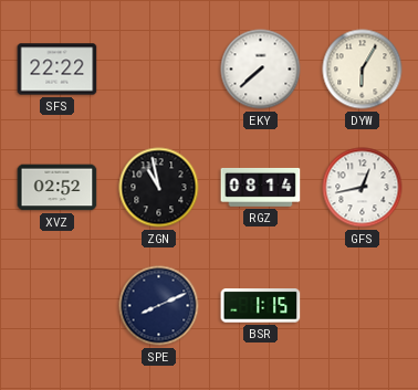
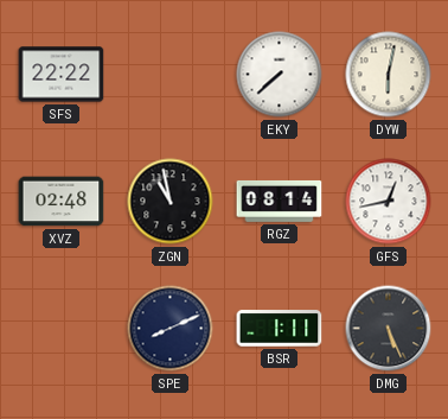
DYW: 6:05 -> 6:02 (389, 75)
XVZ: 02:52 -> 02:48 (62, 202)
BSR: 1:15 -> 1:11 (280, 329)
DMG: none -> 5:26 (389, 329)
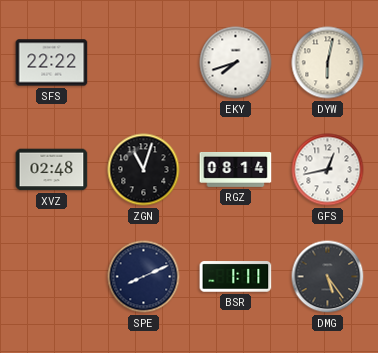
EKY: 7:38 -> 7:42 (236, 63)
ZGN: 10:58 -> 11:03 (144, 170)
DMG: 5:26 -> 5:24 (328, 277)
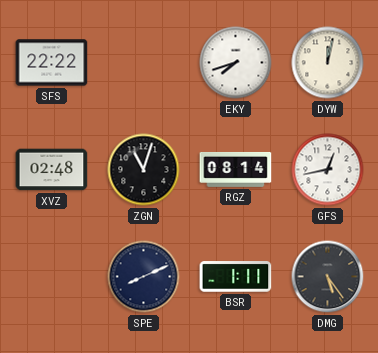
DYW: 6:02 -> 12:02 (328, 63)
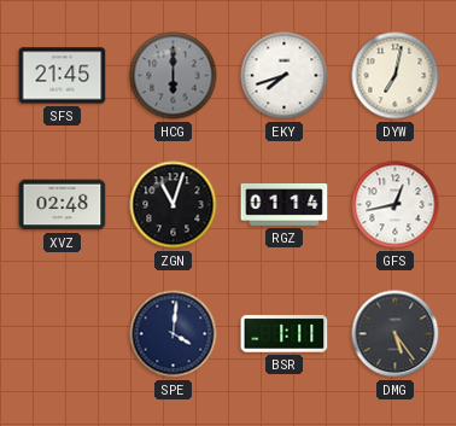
SFS: 22:22 -> 21:45 (63, 76)
HCG: none -> 6:00 (174, 76)
DYW: 12:02 -> 7:02 (396, 76)
RGZ: 08:14 -> 01:14 (285, 204)
SPE: 8:11 -> 4:01 (174, 334)
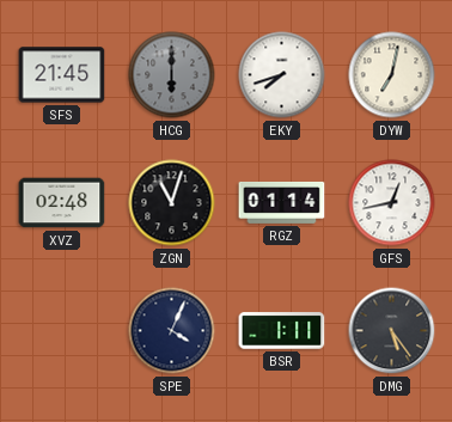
SPE: 4:01 -> 4:04 (172, 331)
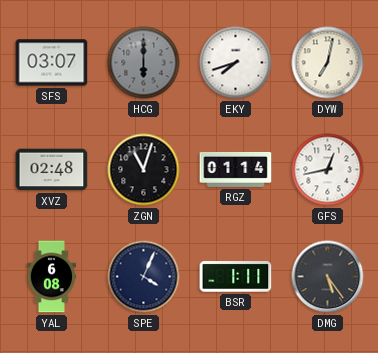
SFS: 21:45 -> 03:07 (52, 63)
YAL: none -> 6:08 (52, 277)
